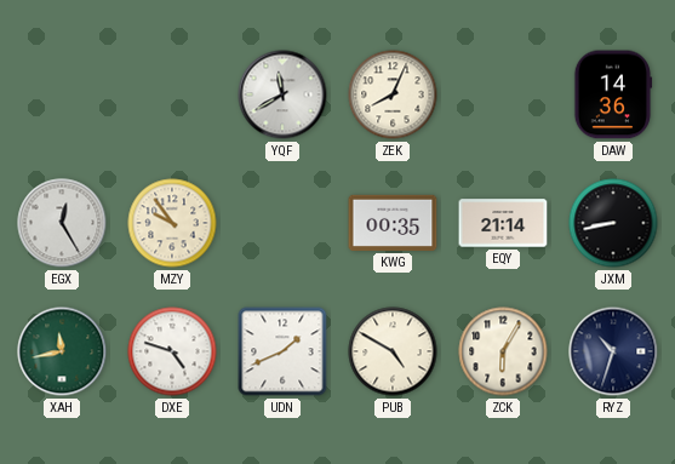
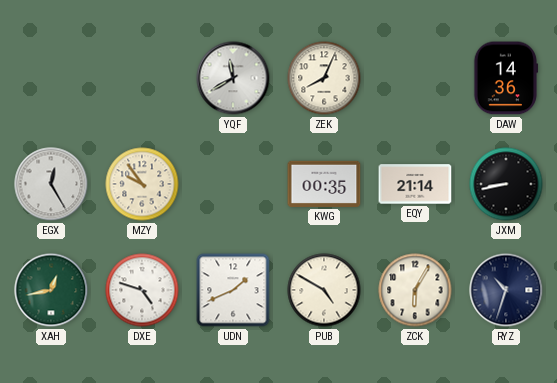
XAH: 11:43 -> 12:43 (51, 290)
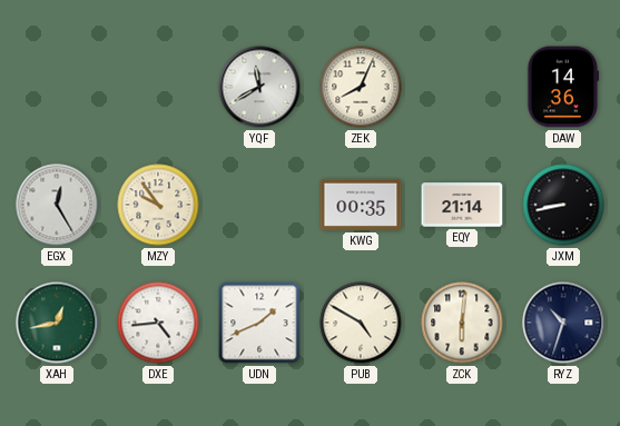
DXE: 4:48 -> 4:44 (158, 323)
ZCK: 6:05 -> 6:01 (462, 323)
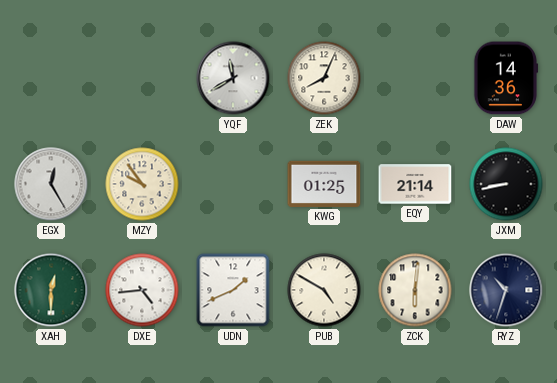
KWG: 00:35 -> 01:25 (324, 184)
XAH: 12:43 -> 12:30 (51, 290)
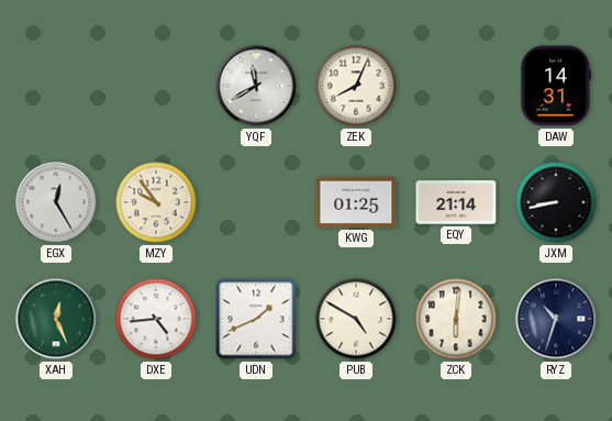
DAW: 14:36 -> 14:31 (556, 86)
XAH: 12:30 -> 12:26 (56, 319)
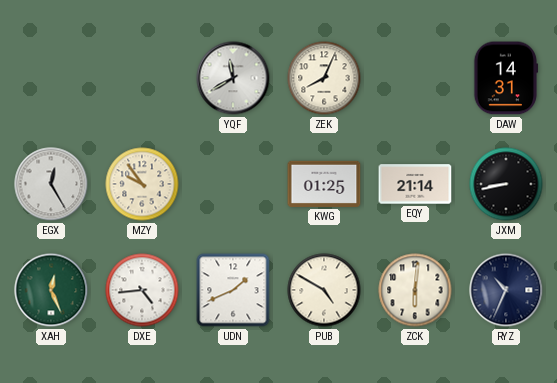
RYZ: 10:33 -> 10:34 (506, 290)
